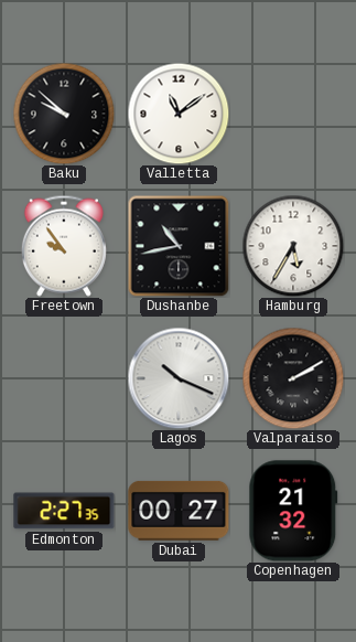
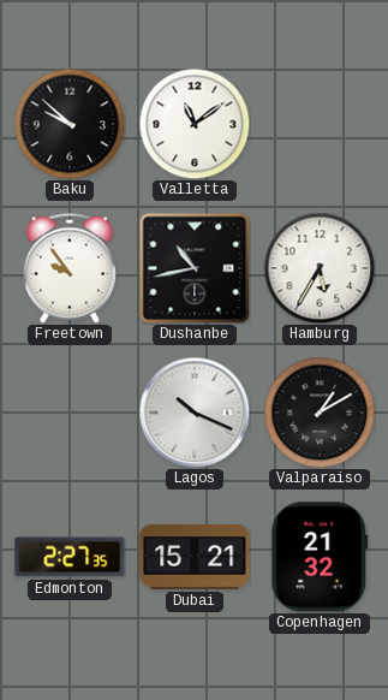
Valparaiso: 2:10 -> 1:10 (320, 413)
Dubai: 00:27 -> 15:21 (195, 557)
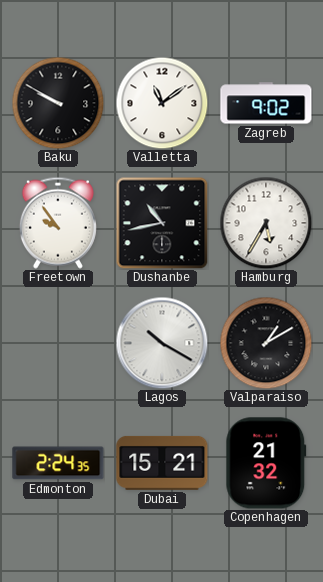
Baku: 9:52 -> 9:50 (58, 103)
Zagreb: none -> 9:02 (266, 103)
Lagos: 10:19 -> 10:20 (162, 343)
Edmonton: 2:27 -> 2:24 (58, 463)
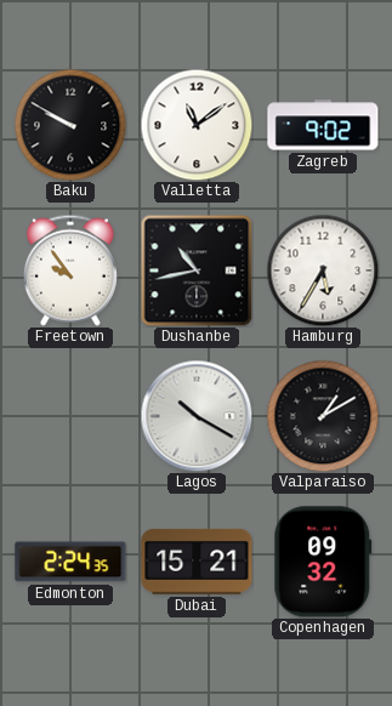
Copenhagen: 21:32 -> 09:32 (323, 562)
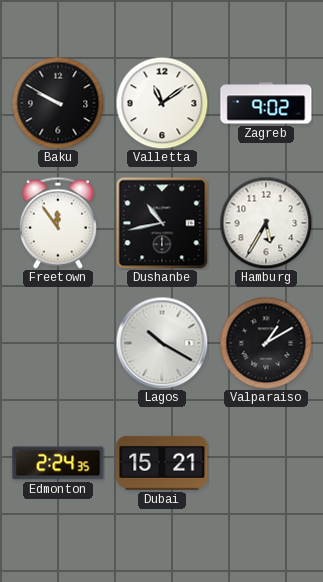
Freetown: 9:54 -> 11:54 (58, 223)
Copenhagen: 09:32 -> none (323, 562)
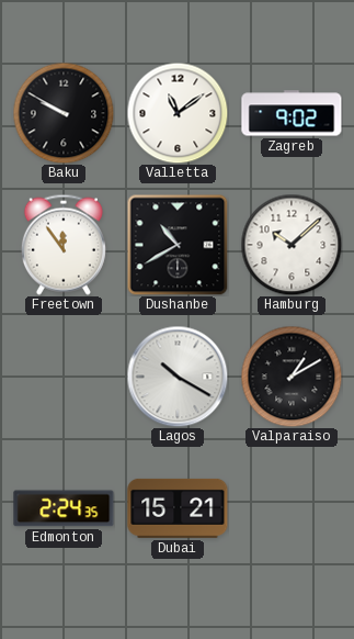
Dushanbe: 10:43 -> 10:40 (178, 245)
Hamburg: 5:35 -> 10:08 (292, 245)
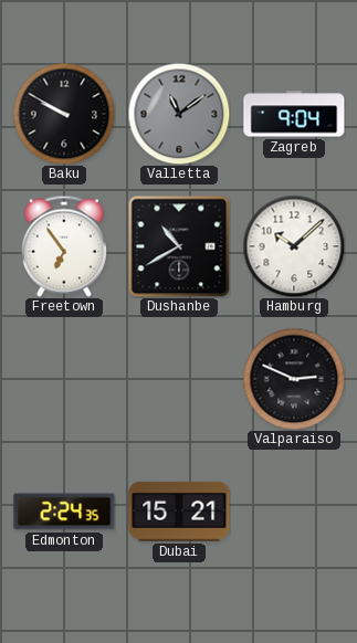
Valletta dial: white -> grey (179, 114)
Zagreb: 9:02 -> 9:04 (294, 114)
Freetown: 11:54 -> 6:54 (64, 246)
Lagos: 10:20 -> none (178, 377)
Valparaiso: 1:10 -> 2:49 (294, 379)
